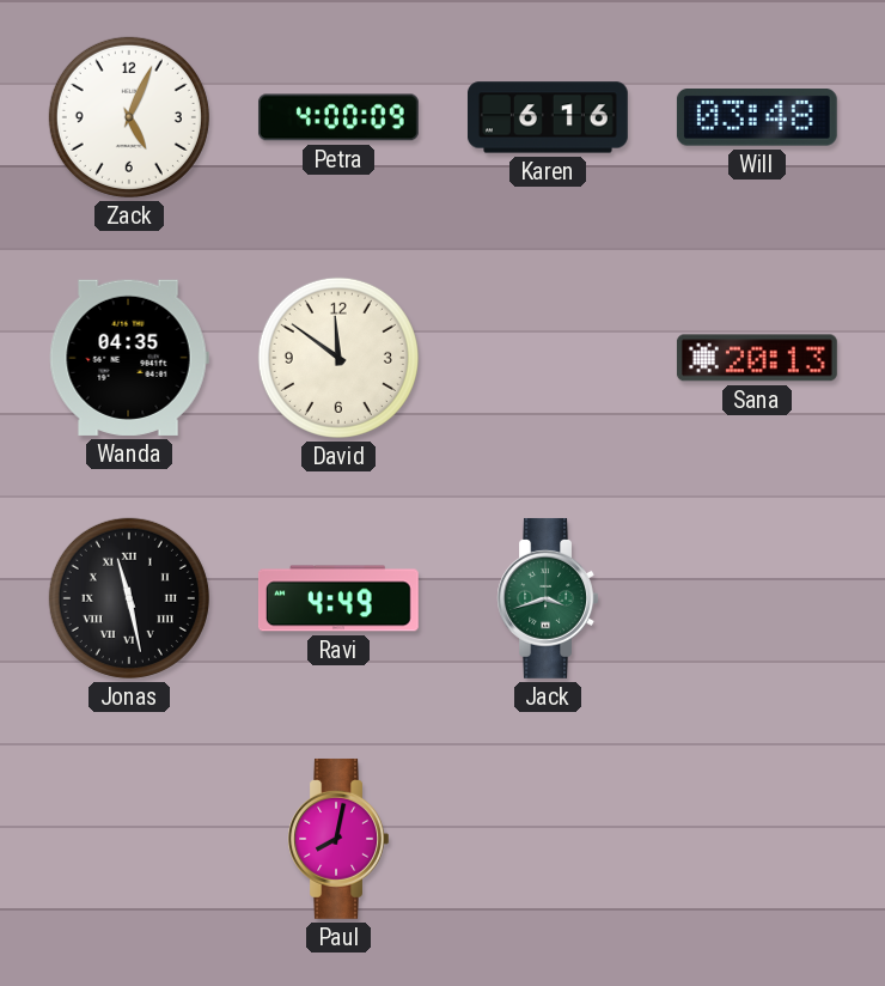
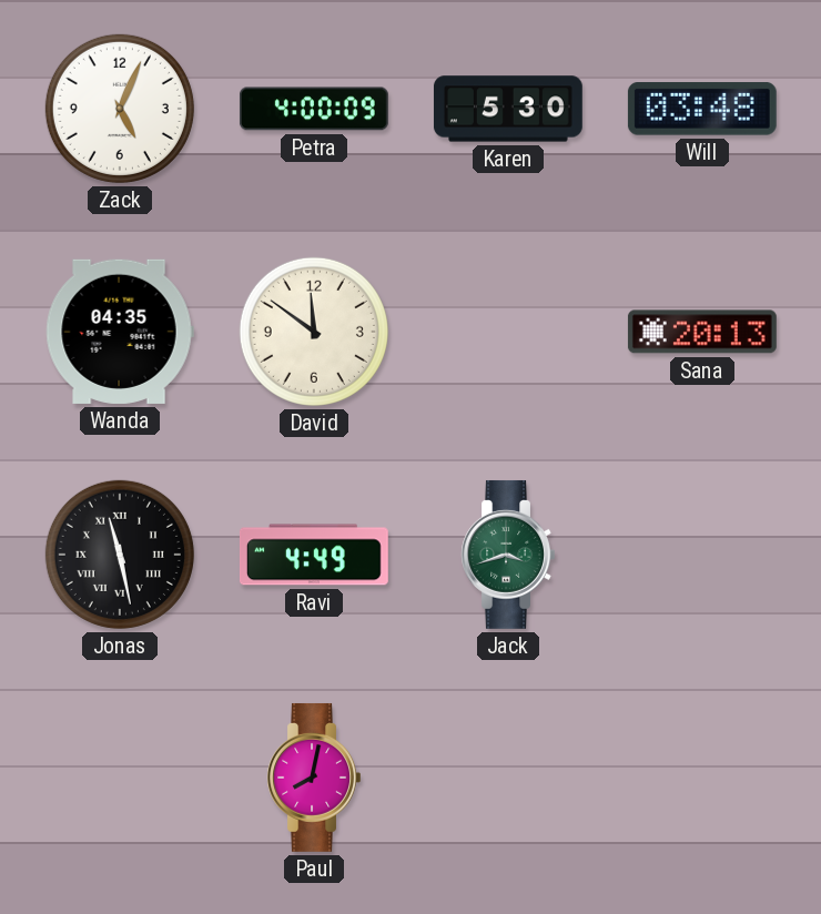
Karen: 6:16 -> 5:30 (508, 109)
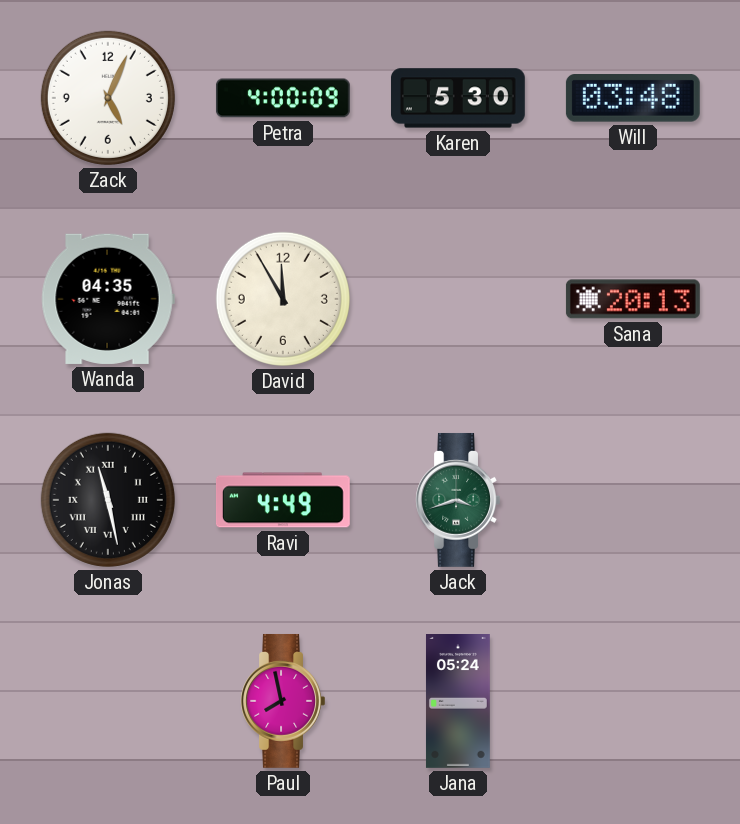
David: 11:51 -> 11:55 (283, 299)
Paul: 8:02 -> 7:58 (283, 701)
Jana: none -> 05:24 (458, 702)
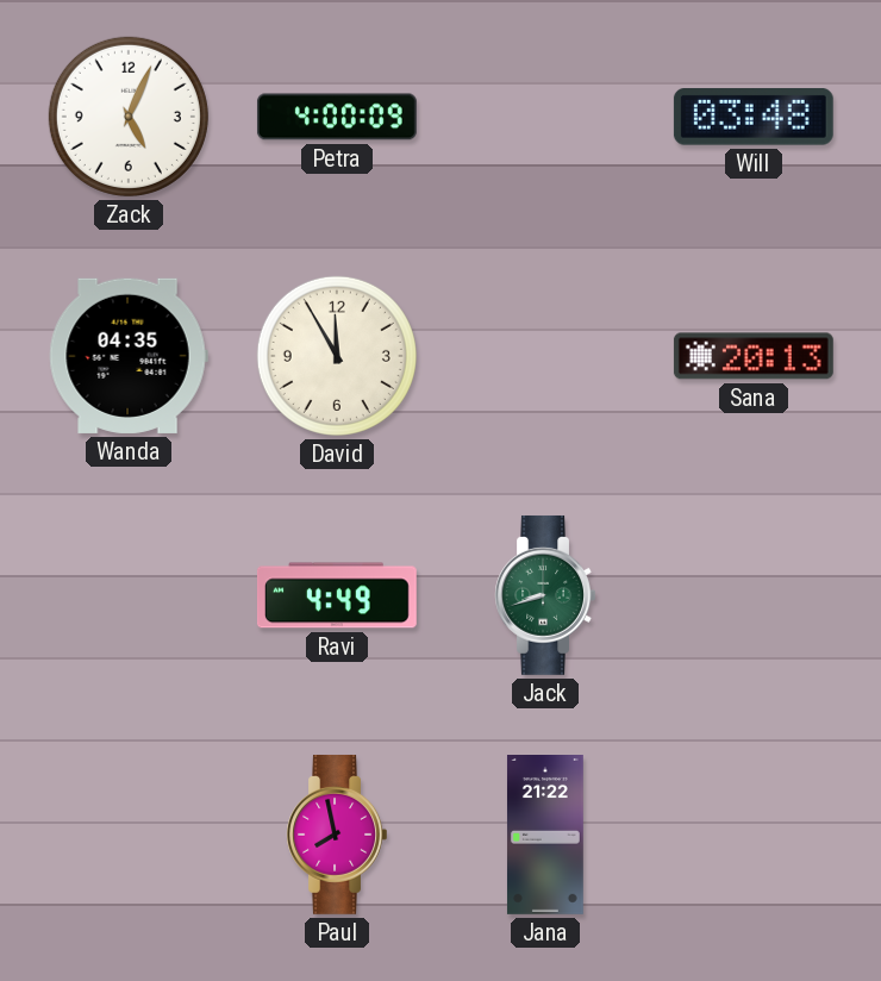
Karen: 5:30 -> none (458, 98)
Jonas: 11:28 -> none (108, 500)
Jack: 3:42 -> 8:42 (545, 595)
Jana: 05:24 -> 21:22 (545, 836)
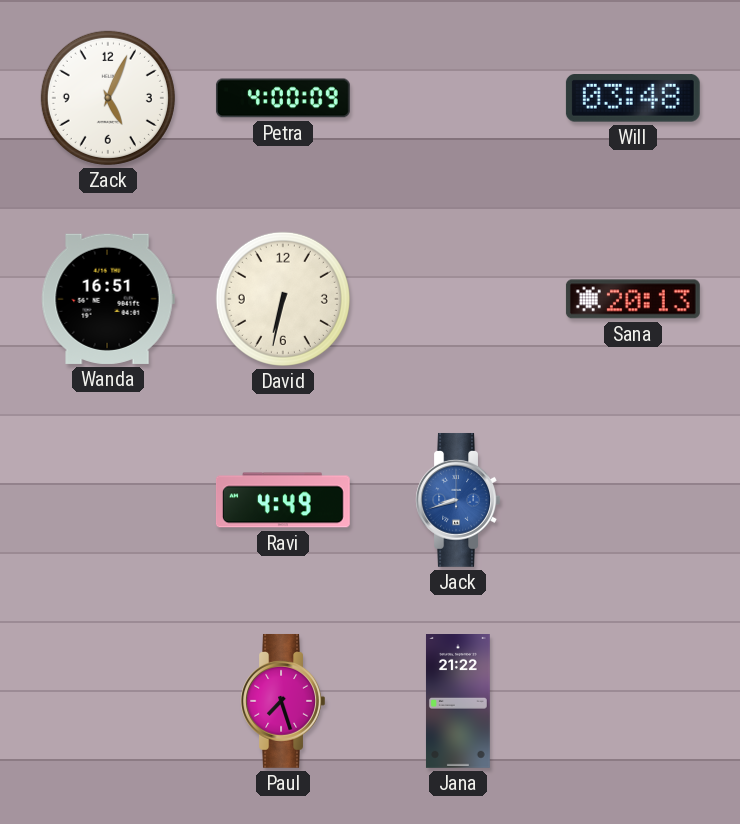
Wanda: 04:35 -> 16:51 (108, 299)
David: 11:55 -> 6:32 (283, 299)
Jack dial: green -> blue (458, 500)
Paul: 7:58 -> 7:27 (283, 701)
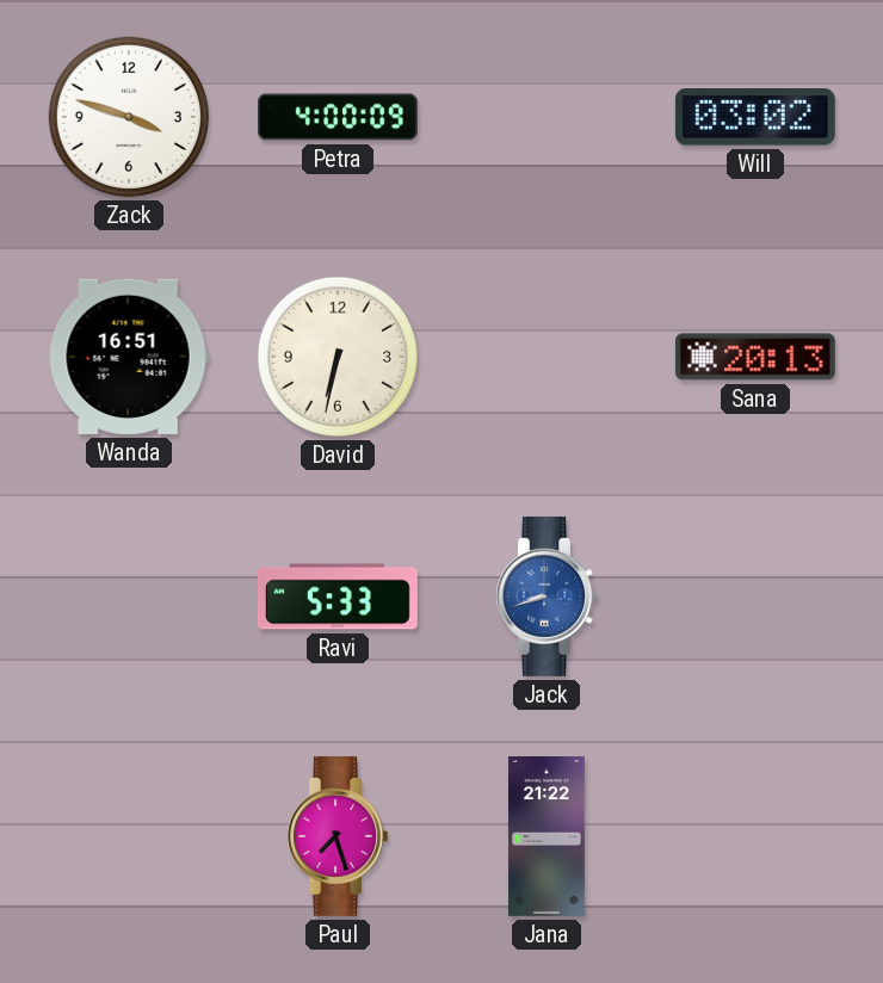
Zack: 5:04 -> 3:48 (129, 117)
Will: 03:48 -> 03:02 (755, 118)
Ravi: 4:49 -> 5:33 (338, 596)
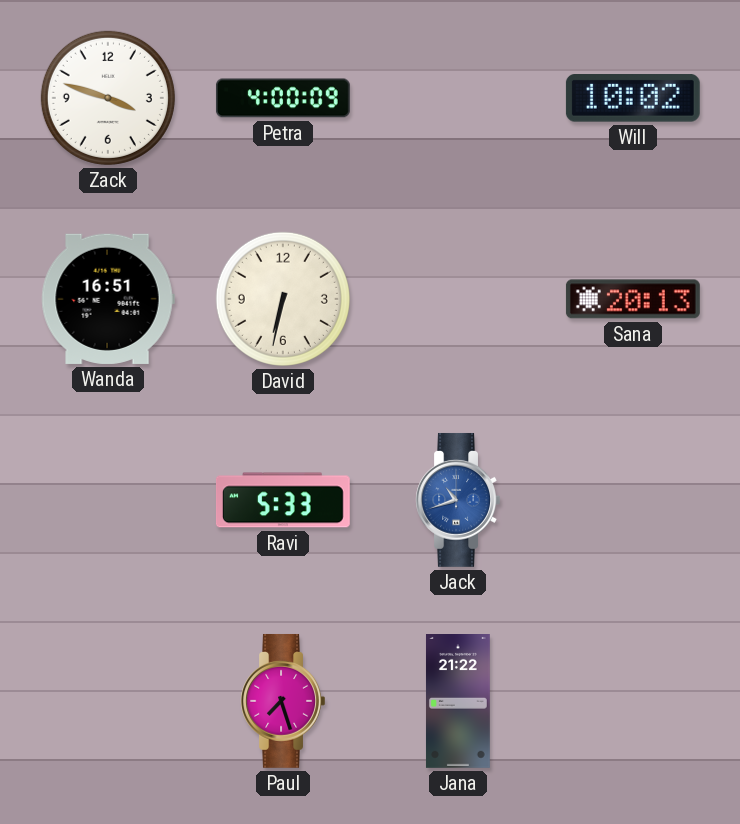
Will: 03:02 -> 10:02 (633, 99)
Jack: 8:42 -> 10:42 (458, 500)
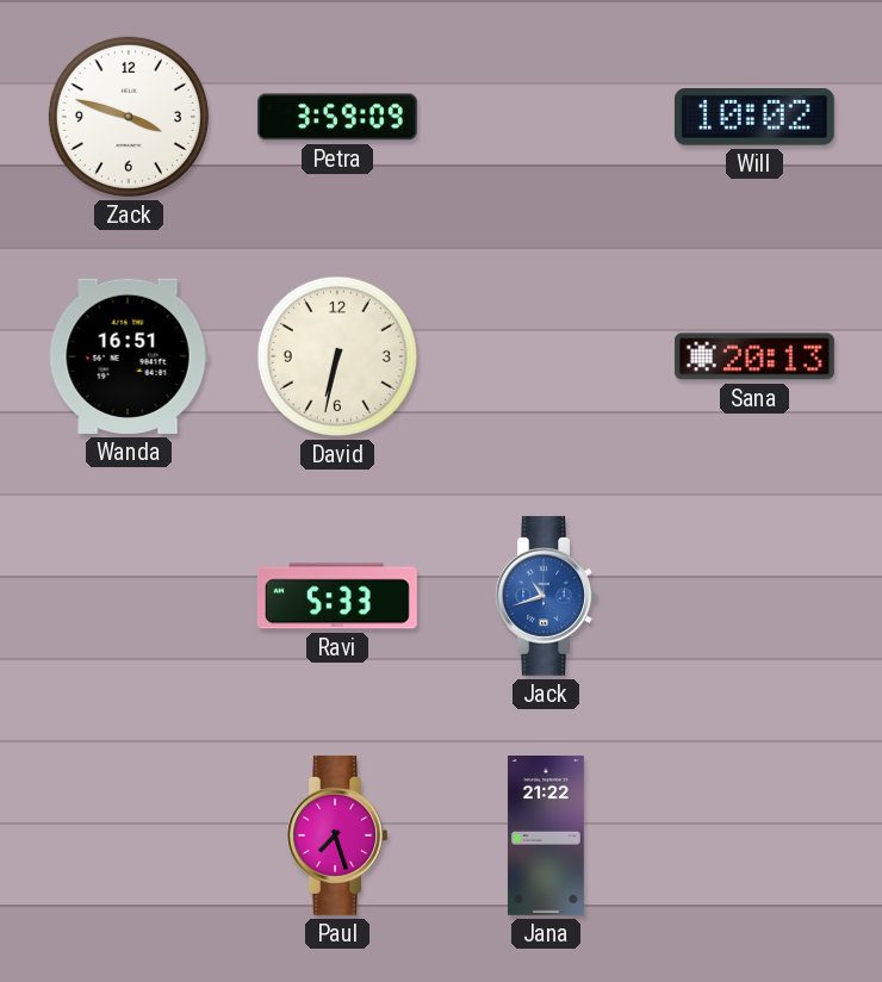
Petra: 4:00 -> 3:59 (337, 117)
